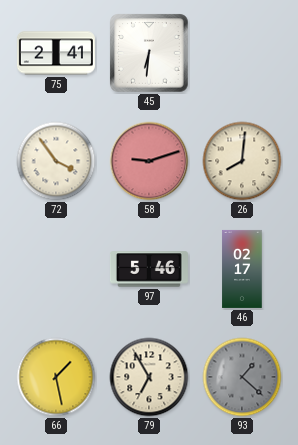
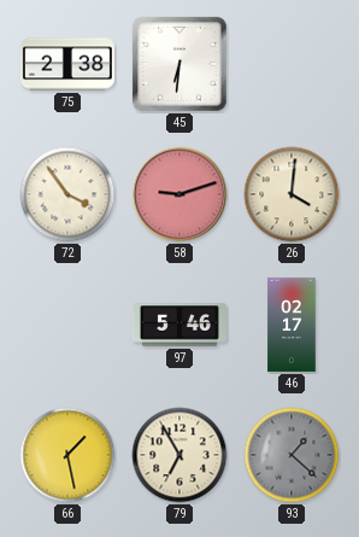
75: 2:41 -> 2:38 (67, 64)
26: 8:01 -> 4:01 (292, 194)
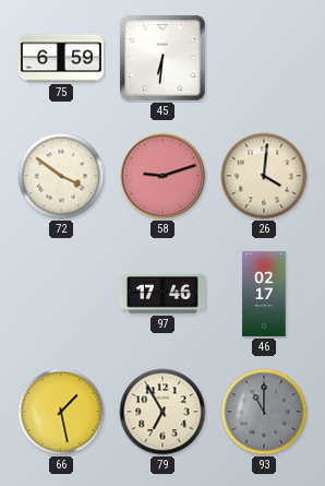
75: 2:38 -> 6:59 (61, 58)
72: 3:54 -> 3:51 (61, 176)
97: 5:46 -> 17:46 (162, 294)
93: 1:22 -> 11:00 (264, 412)
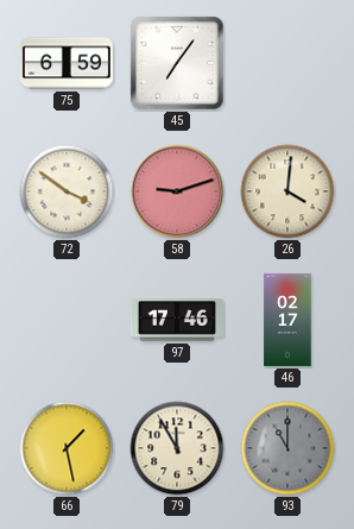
45: 6:31 -> 7:06 (177, 63)
79: 6:55 -> 11:55 (177, 448)
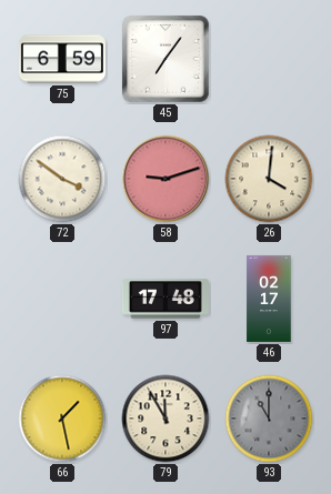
97: 17:46 -> 17:48 (165, 299)
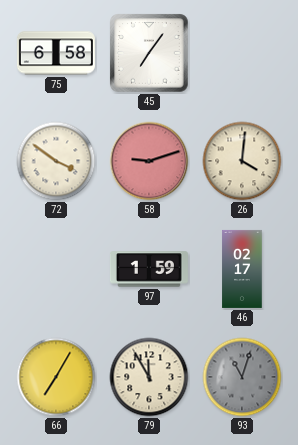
75: 6:59 -> 6:58 (56, 53)
97: 17:48 -> 1:59 (149, 269)
66: 1:28 -> 7:05 (56, 377)
93: 11:00 -> 11:03 (242, 377)
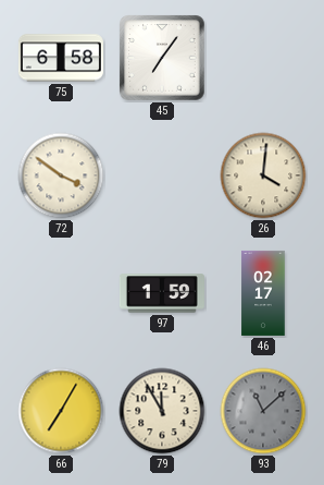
58: 9:12 -> none (149, 161)
93: 11:03 -> 11:08 (263, 411)
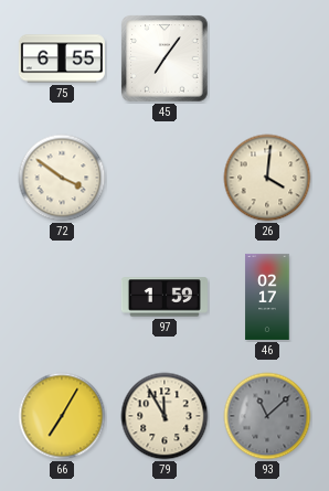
75: 6:58 -> 6:55 (62, 58)
